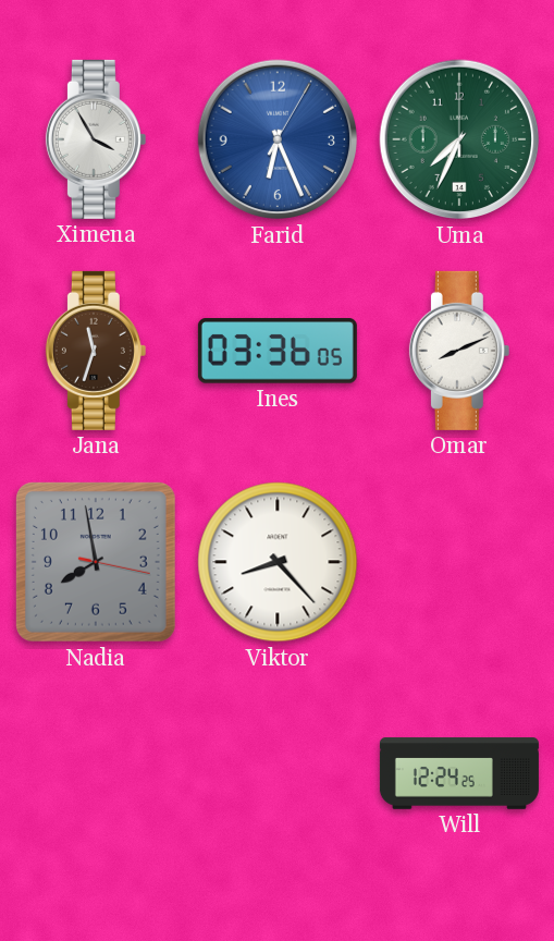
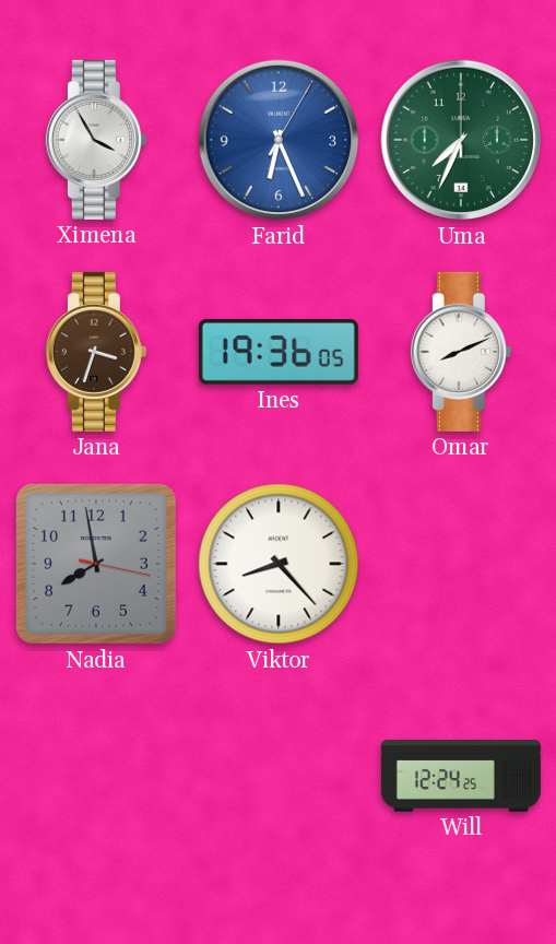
Jana: 11:33 -> 3:33 (96, 352)
Ines: 03:36 -> 19:36 (279, 352)
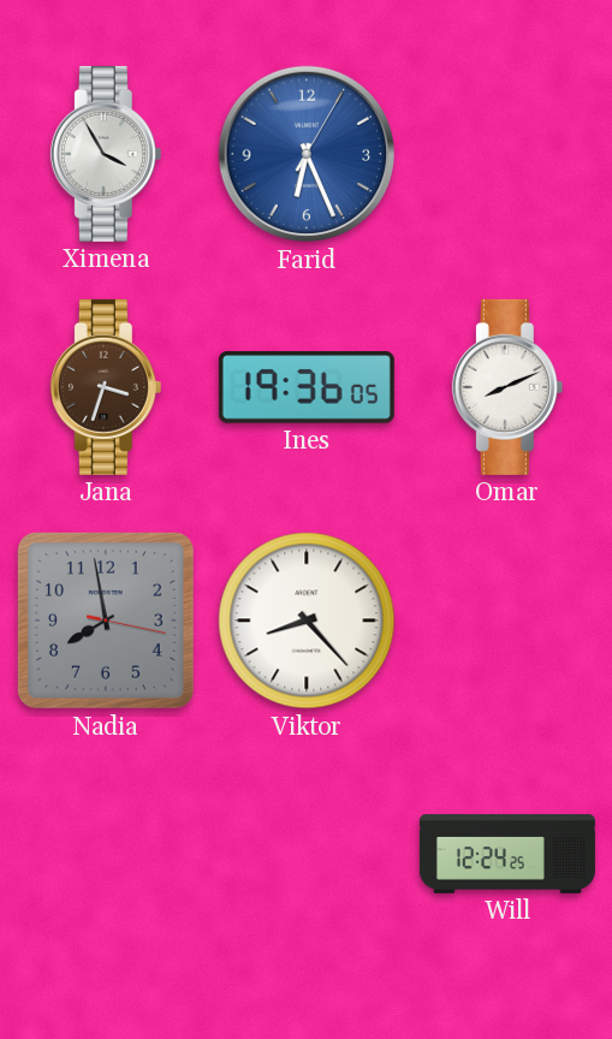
Uma: 7:34 -> none (461, 140)
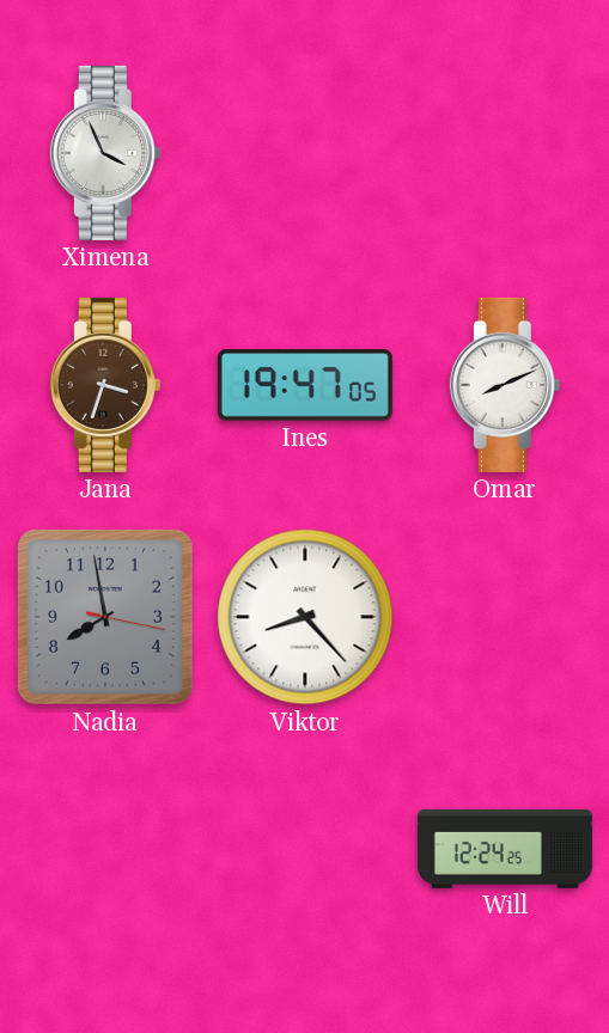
Ximena: 3:55 -> 3:56 (105, 153)
Farid: 6:26 -> none (307, 154)
Ines: 19:36 -> 19:47 (305, 385)
